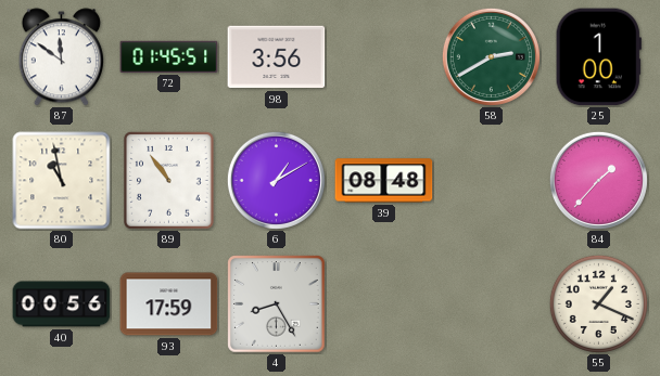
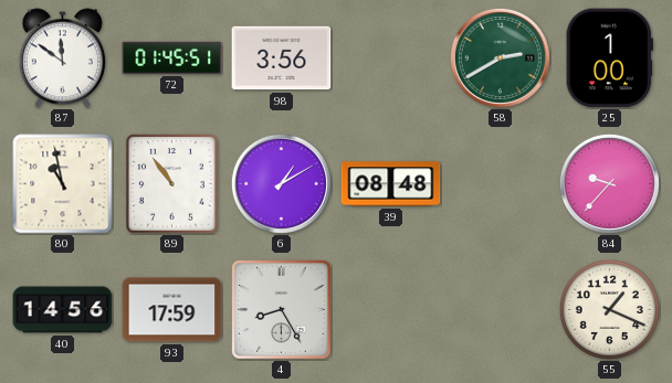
84: 1:37 -> 9:37 (609, 183)
40: 00:56 -> 14:56 (63, 310)
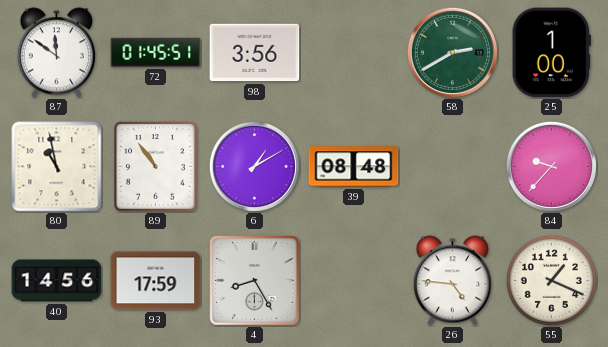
26: none -> 4:46 (452, 281)
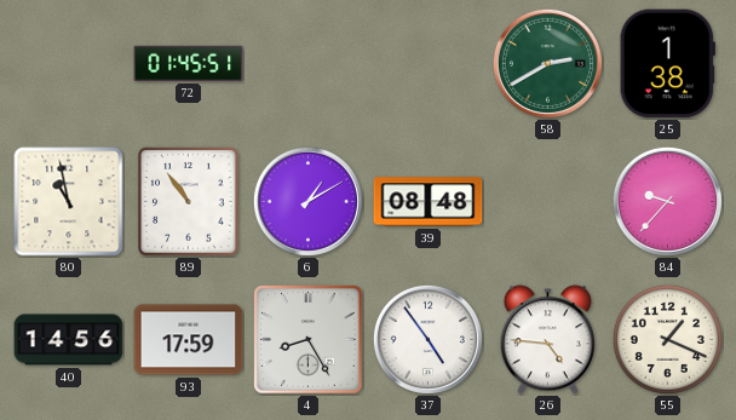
87: 11:51 -> none (56, 53)
98: 3:56 -> none (255, 53)
25: 1:00 -> 1:38 (667, 64)
37: none -> 4:54 (427, 339)
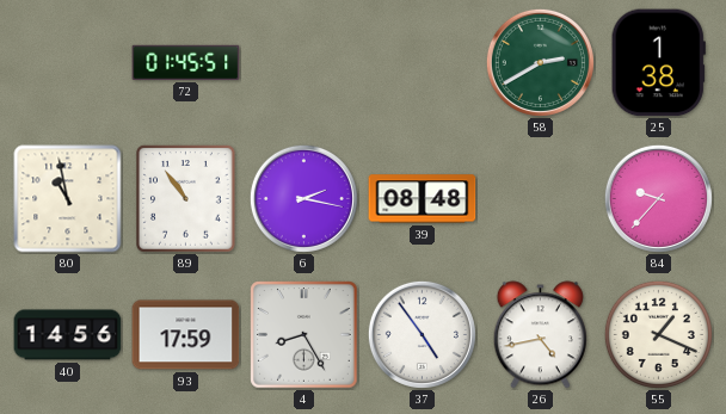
6: 1:10 -> 2:17 (303, 198)
26: 4:46 -> 4:43 (540, 335)
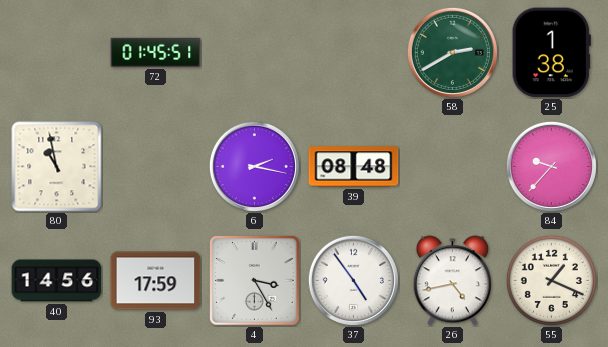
89: 10:54 -> none (186, 199)
4: 8:25 -> 3:25 (255, 281)
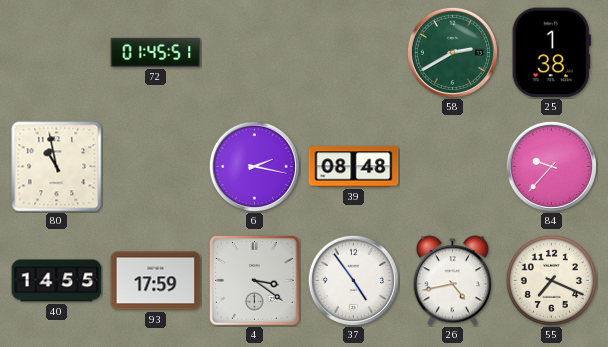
40: 14:56 -> 14:55 (57, 281)
4: 3:25 -> 3:21 (255, 281)
55: 1:19 -> 7:19 (551, 280)
